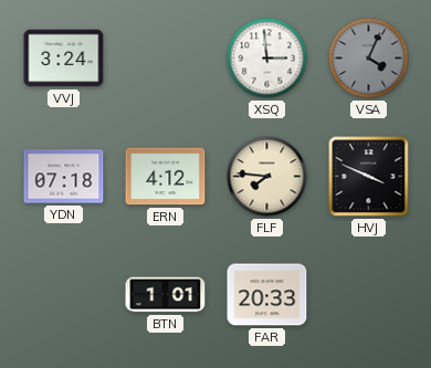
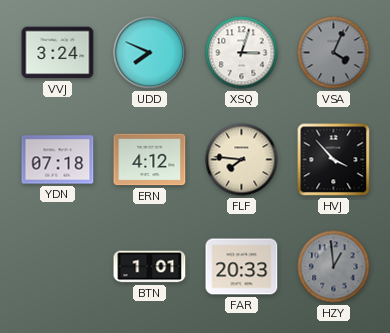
UDD: none -> 7:49 (150, 53)
XSQ: 2:59 -> 3:03 (242, 53)
HVJ: 3:49 -> 3:53 (334, 160)
HZY: none -> 12:59 (334, 267)
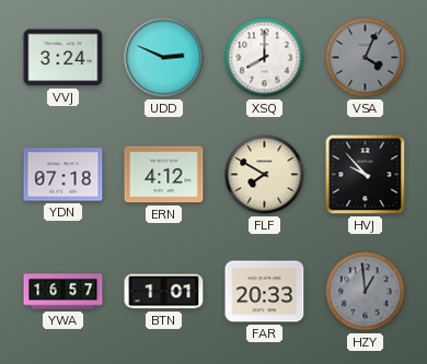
UDD: 7:49 -> 2:49 (164, 58)
XSQ: 3:03 -> 8:00 (265, 58)
FLF: 7:46 -> 7:50 (265, 175)
HVJ: 3:53 -> 9:53 (366, 175)
YWA: none -> 16:57 (64, 292)
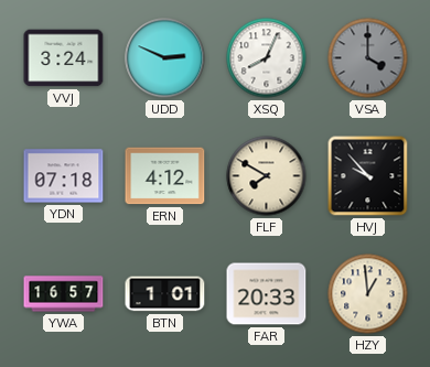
XSQ: 8:00 -> 8:04 (267, 58)
VSA: 4:04 -> 4:00 (368, 58)
HZY dial: grey -> cream (368, 294)
